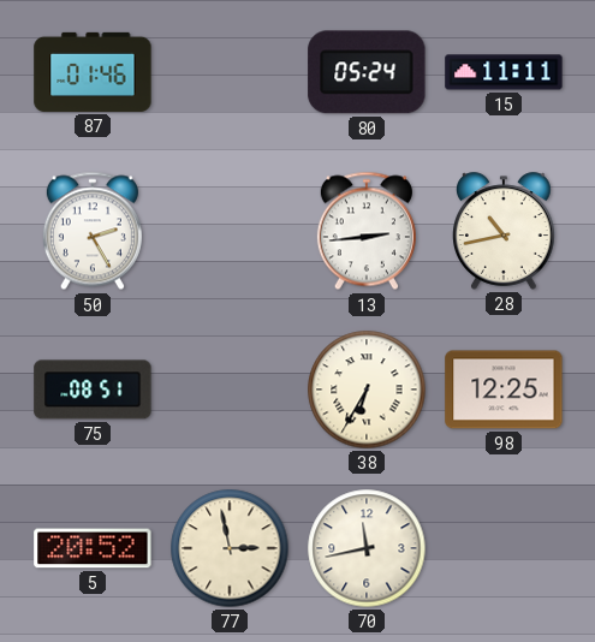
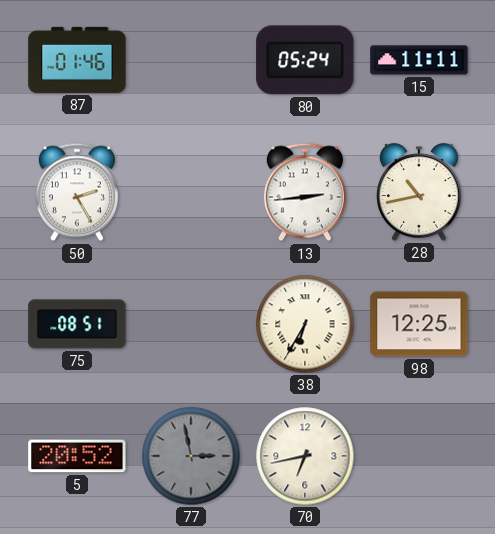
77 dial: cream -> grey (191, 456)
70: 11:43 -> 6:43 (305, 456)
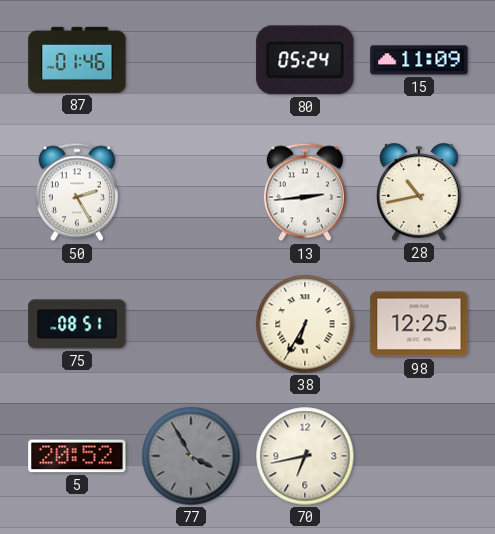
15: 11:11 -> 11:09 (419, 60)
77: 2:58 -> 3:55 (191, 456)
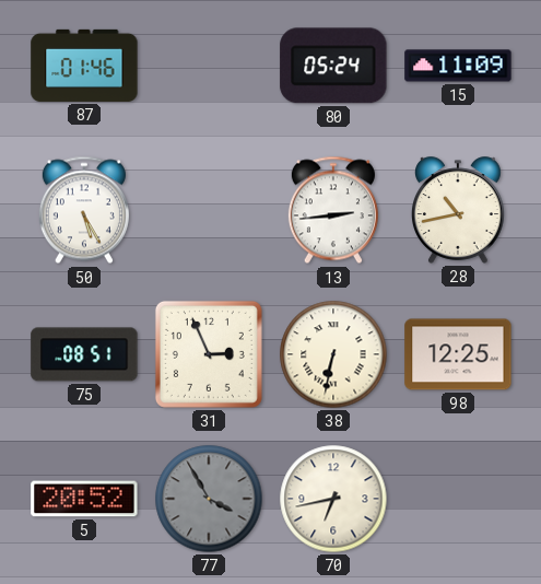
50: 2:25 -> 5:25 (84, 210)
31: none -> 2:56 (209, 354)
38: 6:35 -> 6:32 (333, 354)
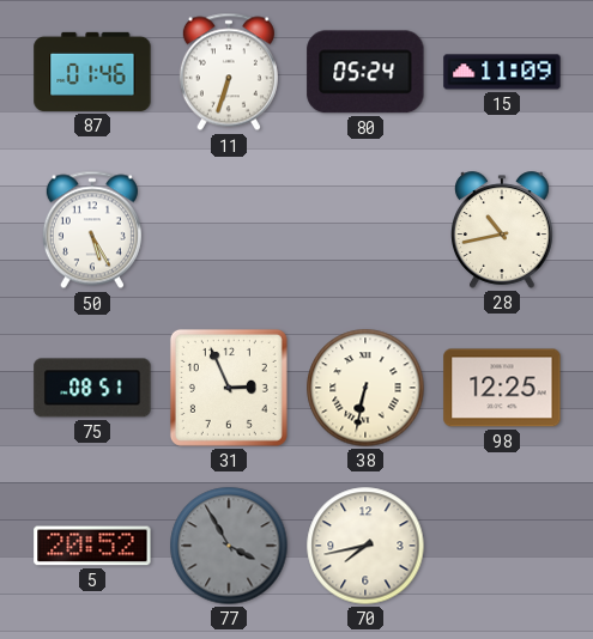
11: none -> 6:33 (229, 72)
13: 2:44 -> none (333, 210)
70: 6:43 -> 7:43 (365, 546)
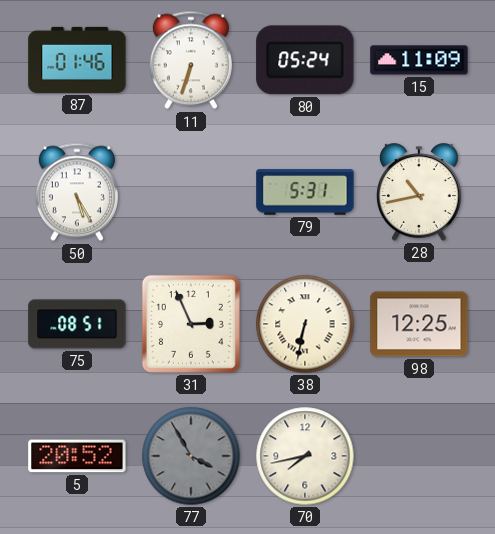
79: none -> 5:31 (305, 192)
